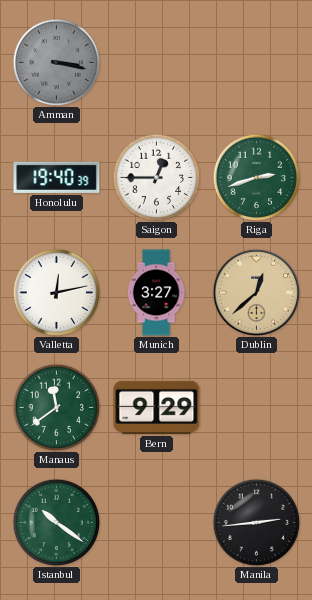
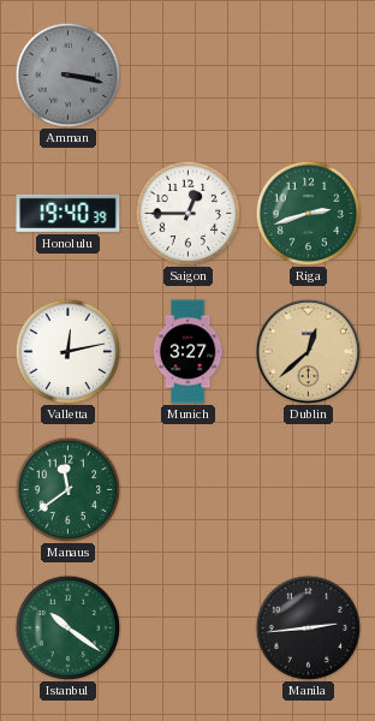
Bern: 9:29 -> none (157, 407)
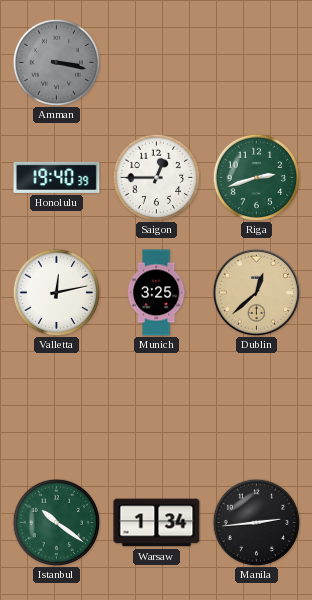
Munich: 3:27 -> 3:25 (156, 293)
Manaus: 11:39 -> none (67, 489)
Warsaw: none -> 1:34 (157, 523)
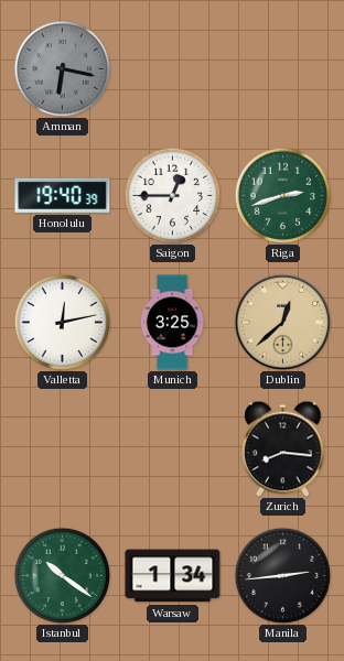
Amman: 3:17 -> 6:17 (62, 68)
Zurich: none -> 8:16 (283, 448)
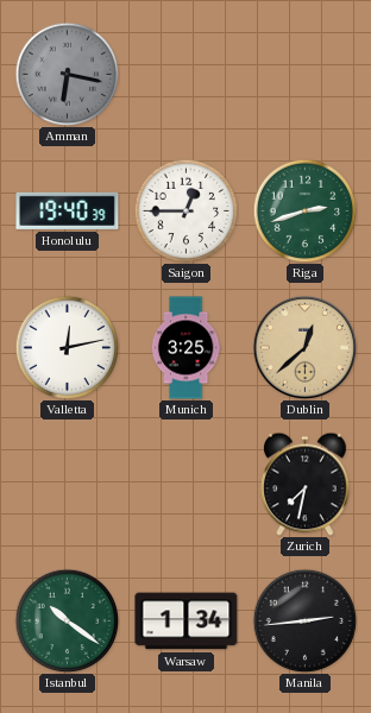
Zurich: 8:16 -> 7:32 (306, 484)
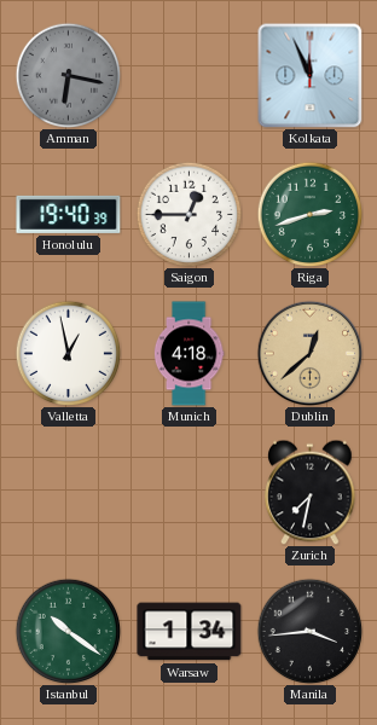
Kolkata: none -> 11:56 (309, 75)
Valletta: 12:13 -> 12:58 (68, 353)
Munich: 3:25 -> 4:18 (188, 354)
Manila: 2:44 -> 3:44 (309, 631)
